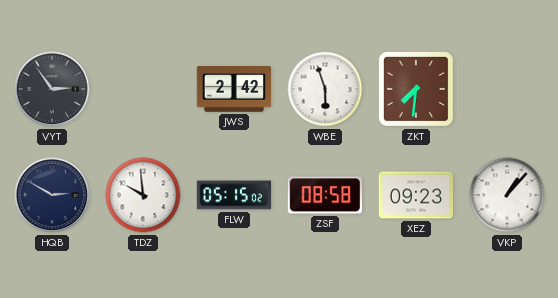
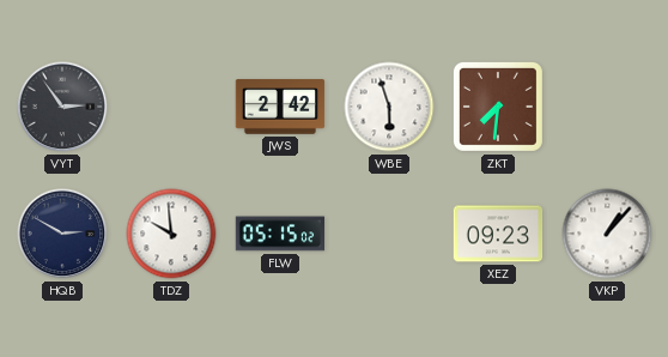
ZSF: 08:58 -> none (324, 195)
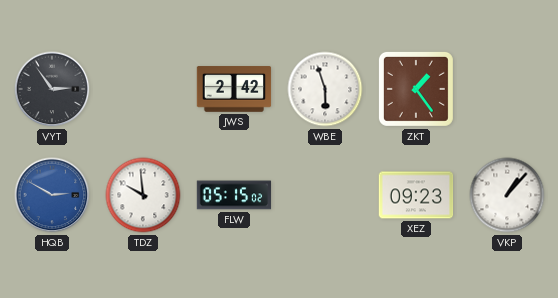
ZKT: 7:31 -> 1:24 (416, 89)
HQB dial: navy -> blue (52, 195)
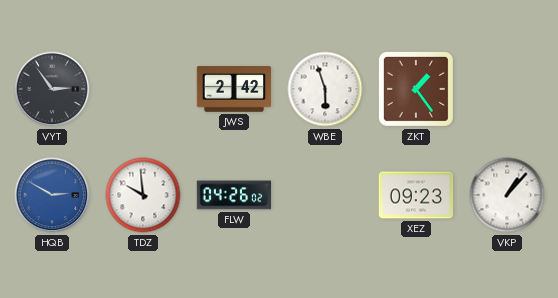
FLW: 05:15 -> 04:26 (234, 195)
